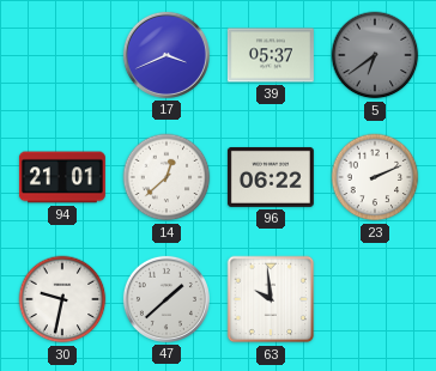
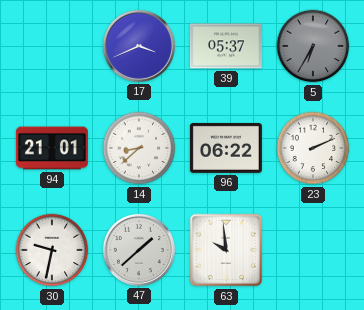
5: 6:39 -> 6:35 (313, 46)
14: 12:38 -> 8:38 (139, 148)
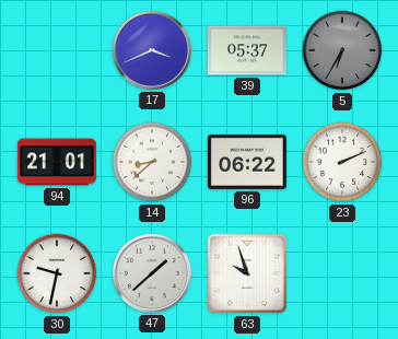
63: 9:59 -> 9:57 (247, 273)
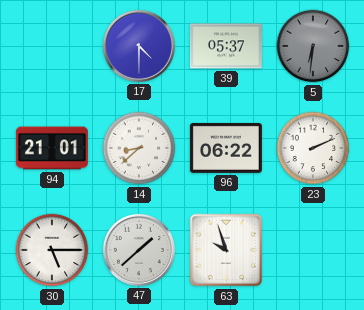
17: 3:41 -> 4:30 (139, 46)
5: 6:35 -> 6:31 (313, 46)
30: 9:32 -> 5:15 (52, 250)
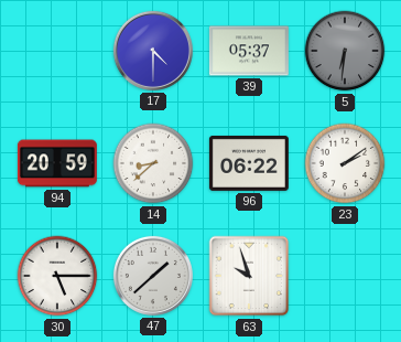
94: 21:01 -> 20:59 (57, 163)
23: 2:11 -> 2:09 (345, 163)
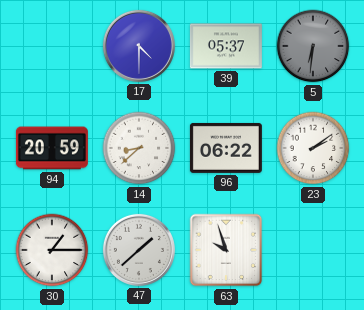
30: 5:15 -> 1:15 (52, 250)
